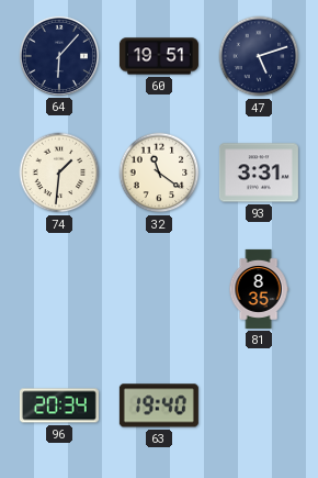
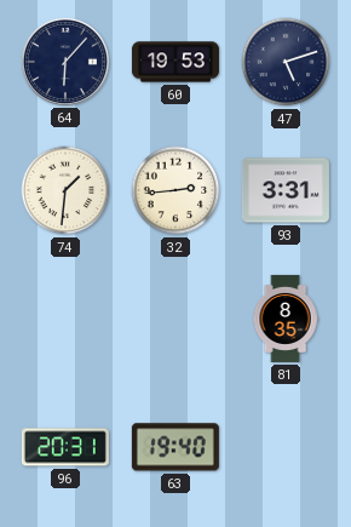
60: 19:51 -> 19:53 (175, 62)
32: 11:21 -> 2:44 (175, 190)
96: 20:34 -> 20:31 (65, 447)
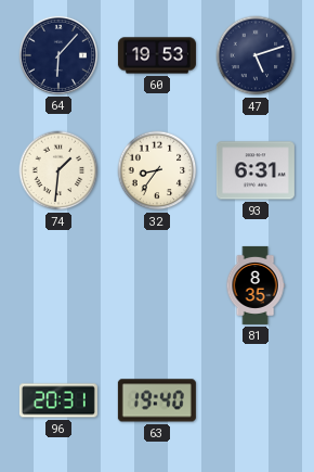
32: 2:44 -> 8:36 (157, 170)
93: 3:31 -> 6:31 (256, 170)
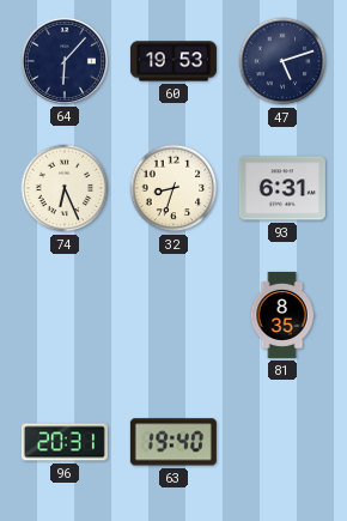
74: 1:31 -> 6:26 (65, 188)
32: 8:36 -> 8:33 (173, 188)
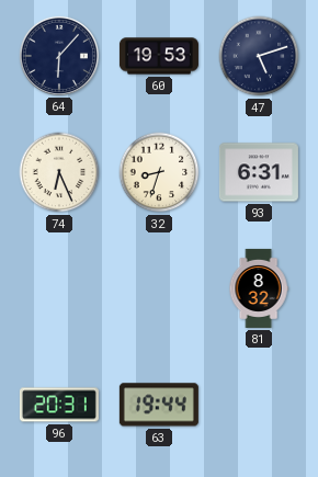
81: 8:35 -> 8:32 (259, 288)
63: 19:40 -> 19:44 (159, 405)
